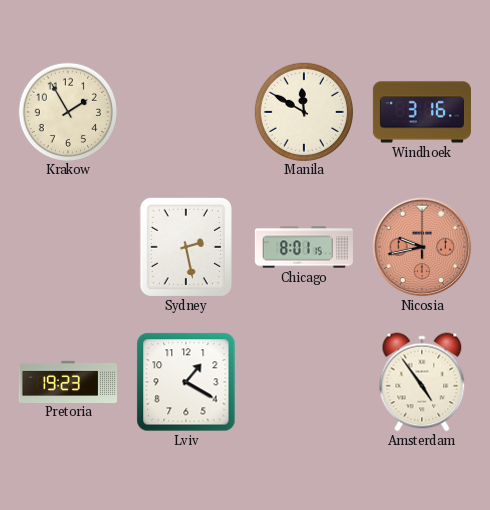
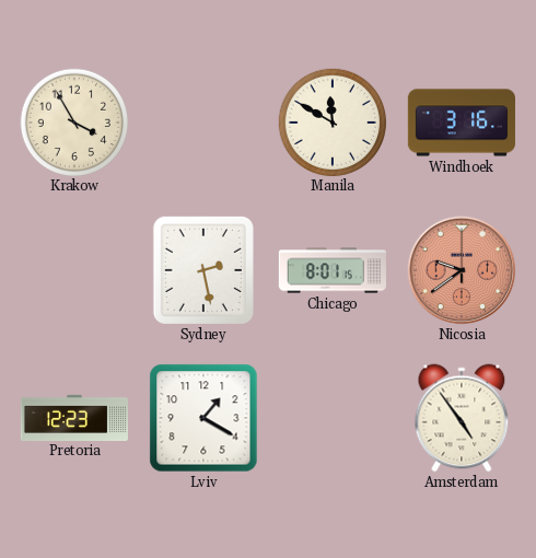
Krakow: 1:55 -> 3:55 (73, 121)
Nicosia: 9:43 -> 9:39 (462, 270)
Pretoria: 19:23 -> 12:23 (73, 417)
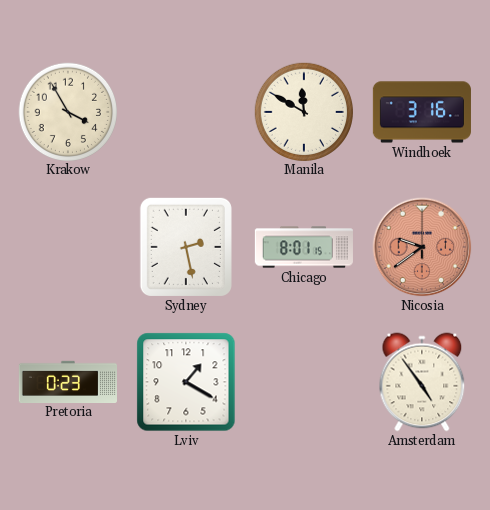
Pretoria: 12:23 -> 0:23 (67, 381)
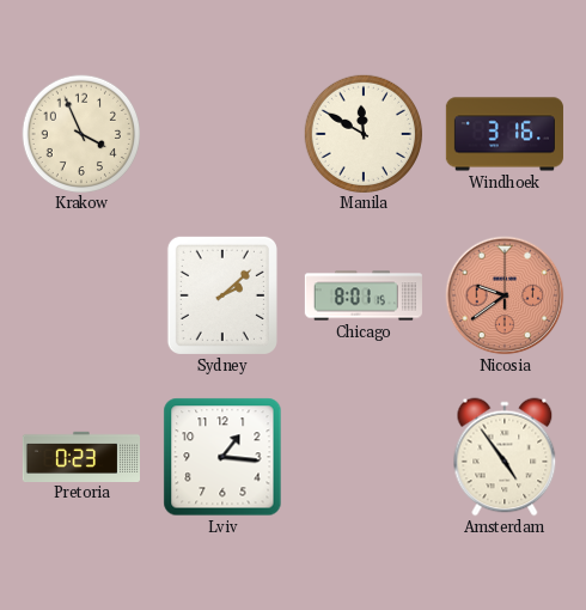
Krakow: 3:55 -> 3:56 (80, 133)
Sydney: 2:28 -> 2:08 (222, 295)
Lviv: 1:20 -> 1:16 (222, 457)
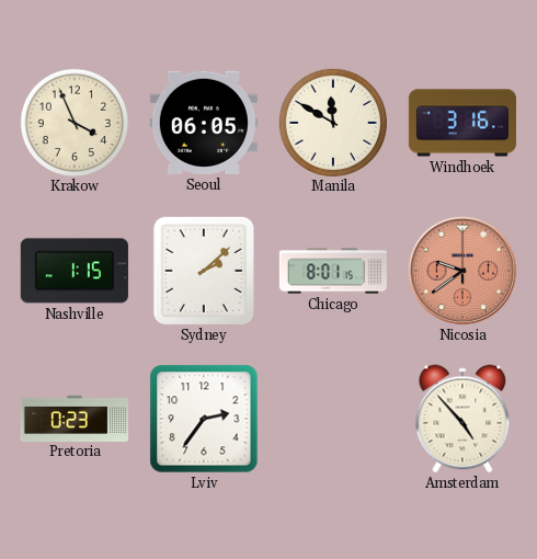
Seoul: none -> 06:05 (204, 123)
Nashville: none -> 1:15 (75, 271)
Lviv: 1:16 -> 2:36 (204, 419)
Amsterdam: 4:54 -> 4:53 (462, 419)
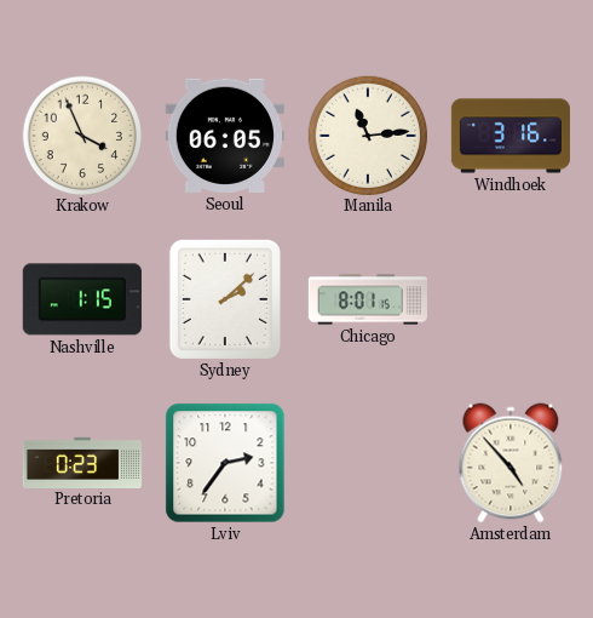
Manila: 11:50 -> 11:14 (367, 135)
Nicosia: 9:39 -> none (462, 271)
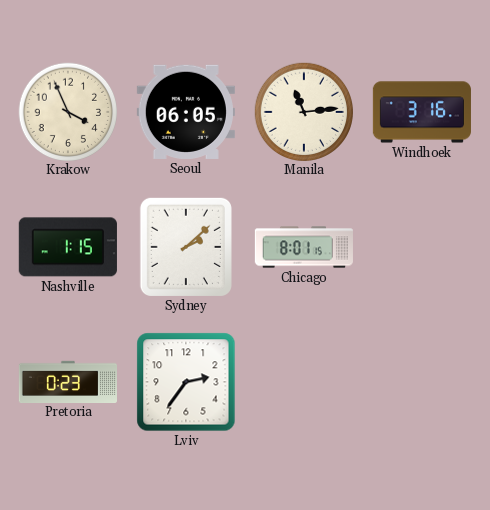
Amsterdam: 4:53 -> none (511, 463)
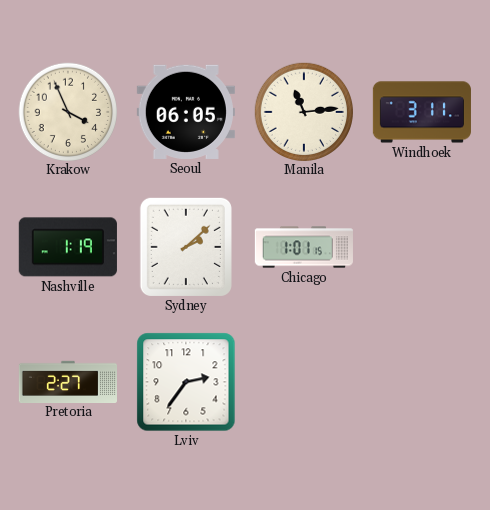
Windhoek: 3:16 -> 3:11 (421, 112)
Nashville: 1:15 -> 1:19 (68, 247)
Chicago: 8:01 -> 1:01 (304, 247)
Pretoria: 0:23 -> 2:27 (67, 381)
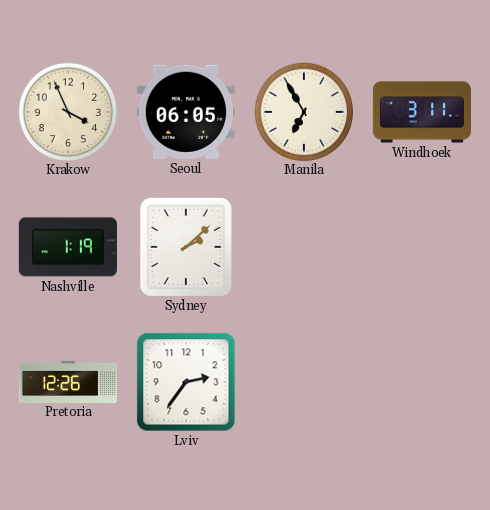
Manila: 11:14 -> 6:55 (303, 111)
Chicago: 1:01 -> none (304, 247)
Pretoria: 2:27 -> 12:26 (67, 381)
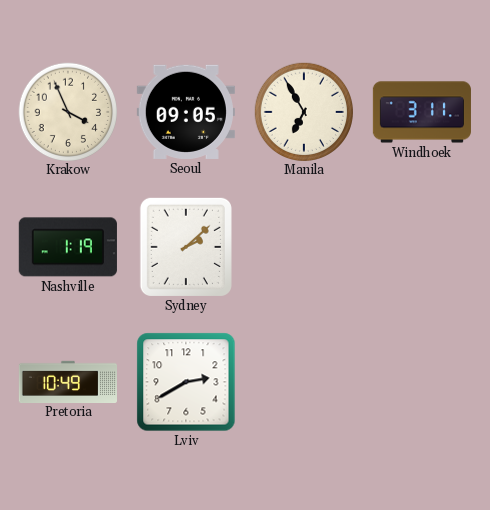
Seoul: 06:05 -> 09:05 (186, 112)
Pretoria: 12:26 -> 10:49 (67, 381)
Lviv: 2:36 -> 2:40 (186, 382)
